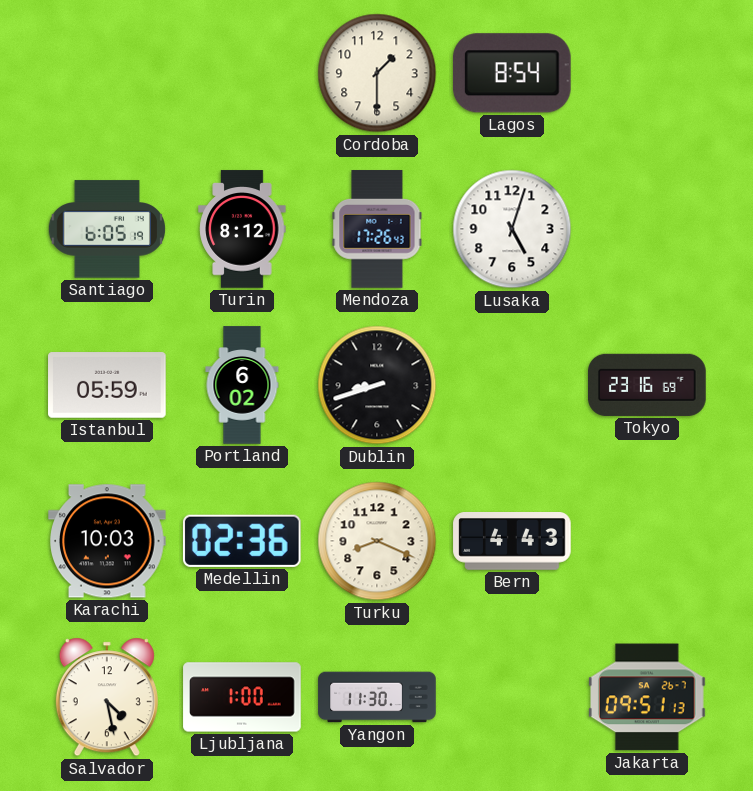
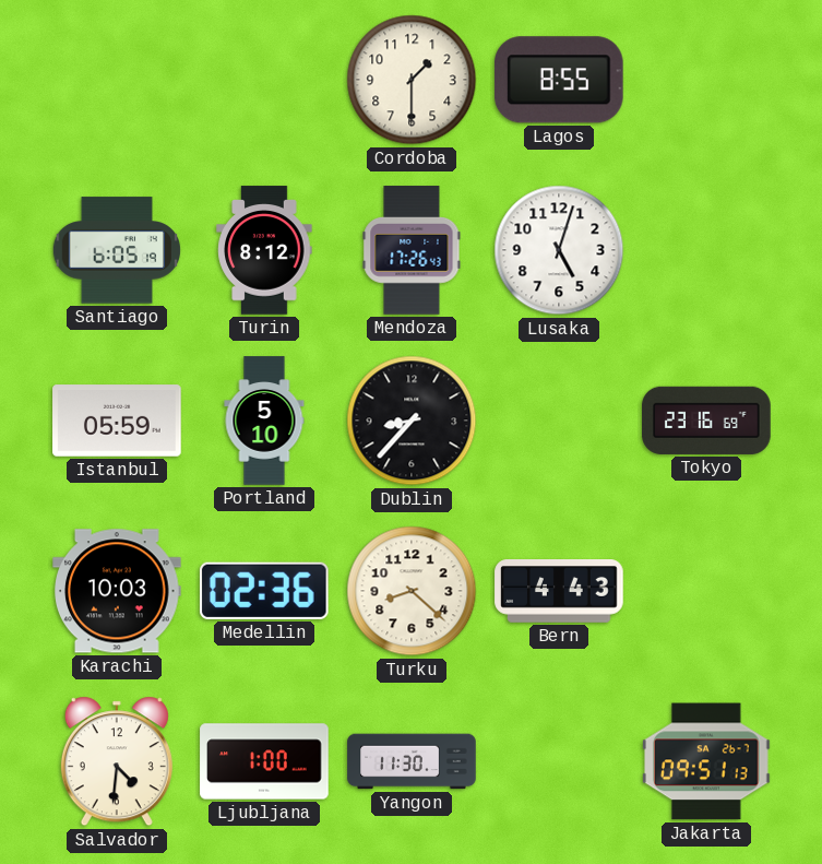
Lagos: 8:54 -> 8:55 (559, 80)
Portland: 6:02 -> 5:10 (264, 421)
Dublin: 8:42 -> 8:37 (412, 421)
Turku: 8:19 -> 8:22 (412, 591)
Salvador: 4:28 -> 4:31 (117, 761)
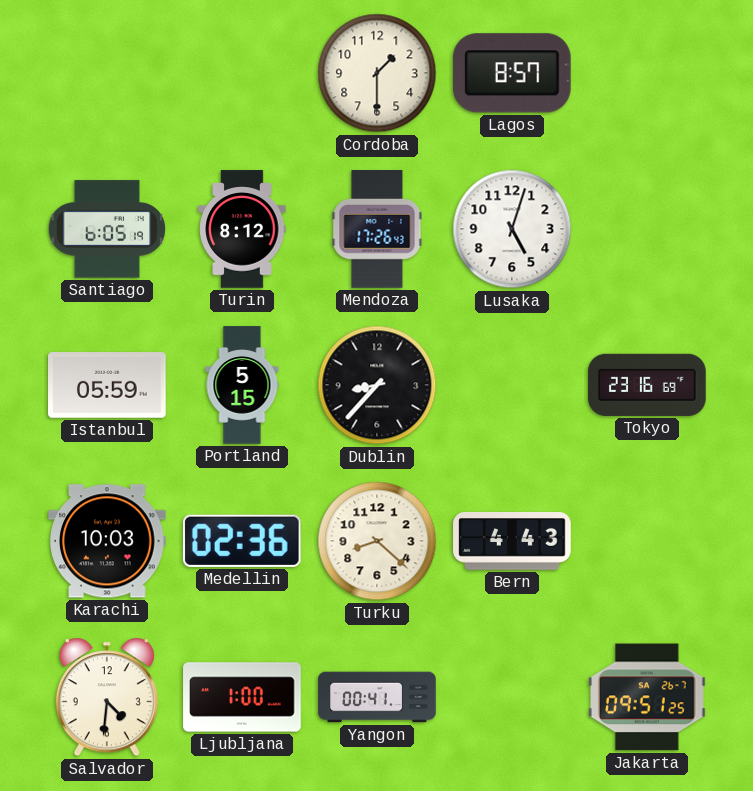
Lagos: 8:55 -> 8:57 (512, 73)
Portland: 5:10 -> 5:15 (242, 385)
Yangon: 11:30 -> 00:41 (377, 697)
Jakarta: 09:51:13 -> 09:51:25 (648, 697)
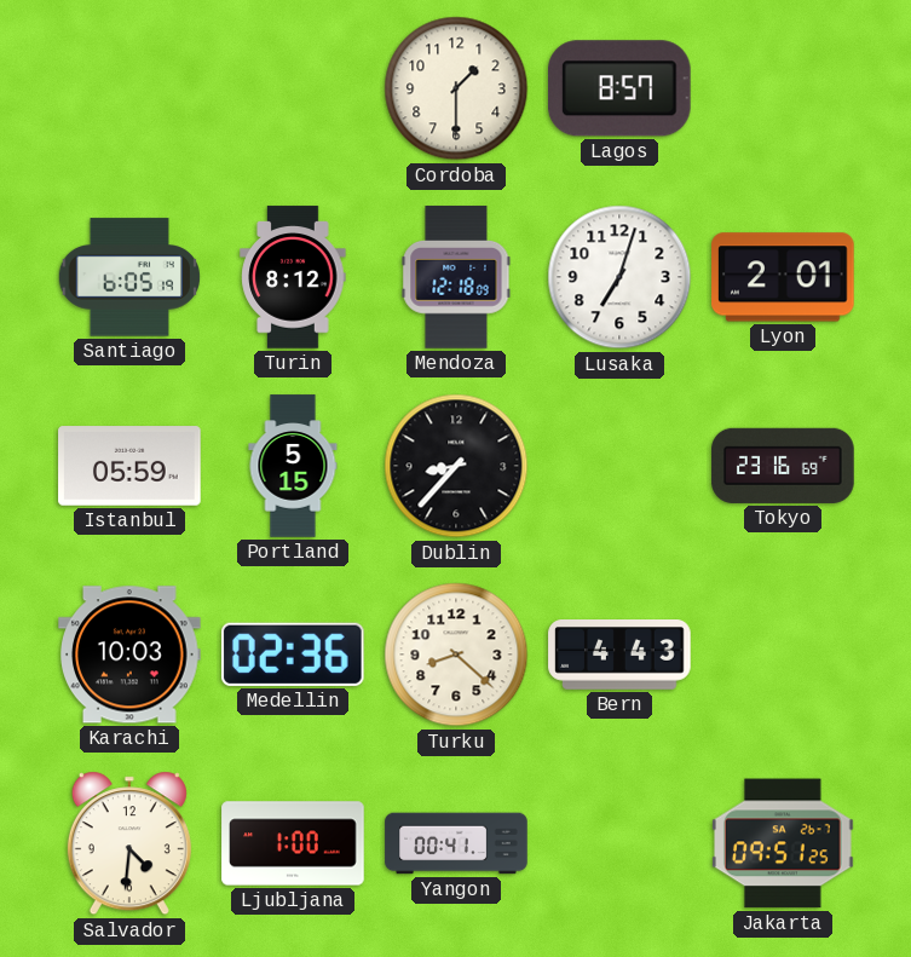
Mendoza: 17:26 -> 12:18 (456, 277)
Lusaka: 5:03 -> 7:03 (619, 277)
Lyon: none -> 2:01 (784, 277)
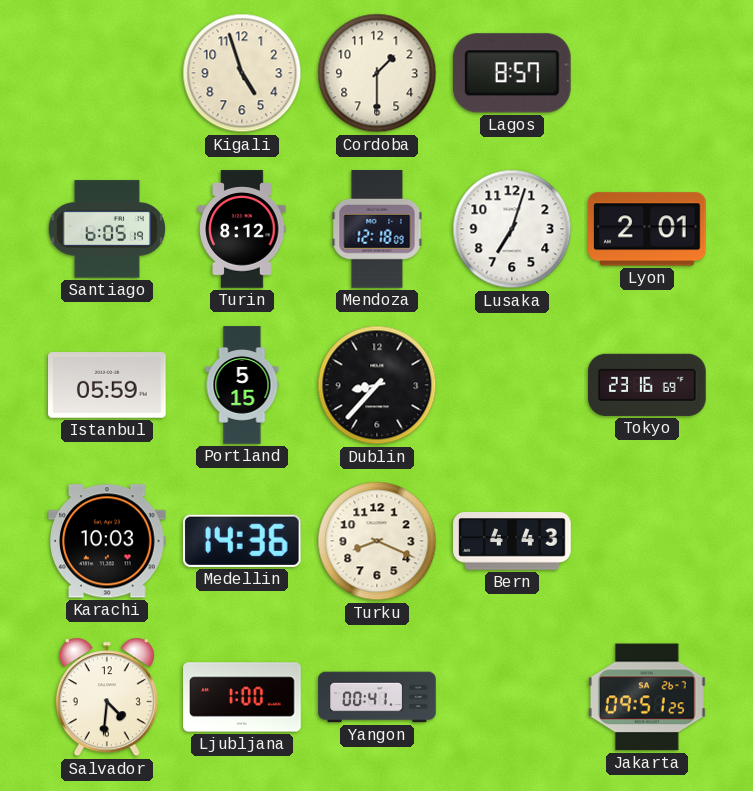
Kigali: none -> 4:57 (242, 73)
Medellin: 02:36 -> 14:36 (242, 541)
Turku: 8:22 -> 8:19 (377, 541)
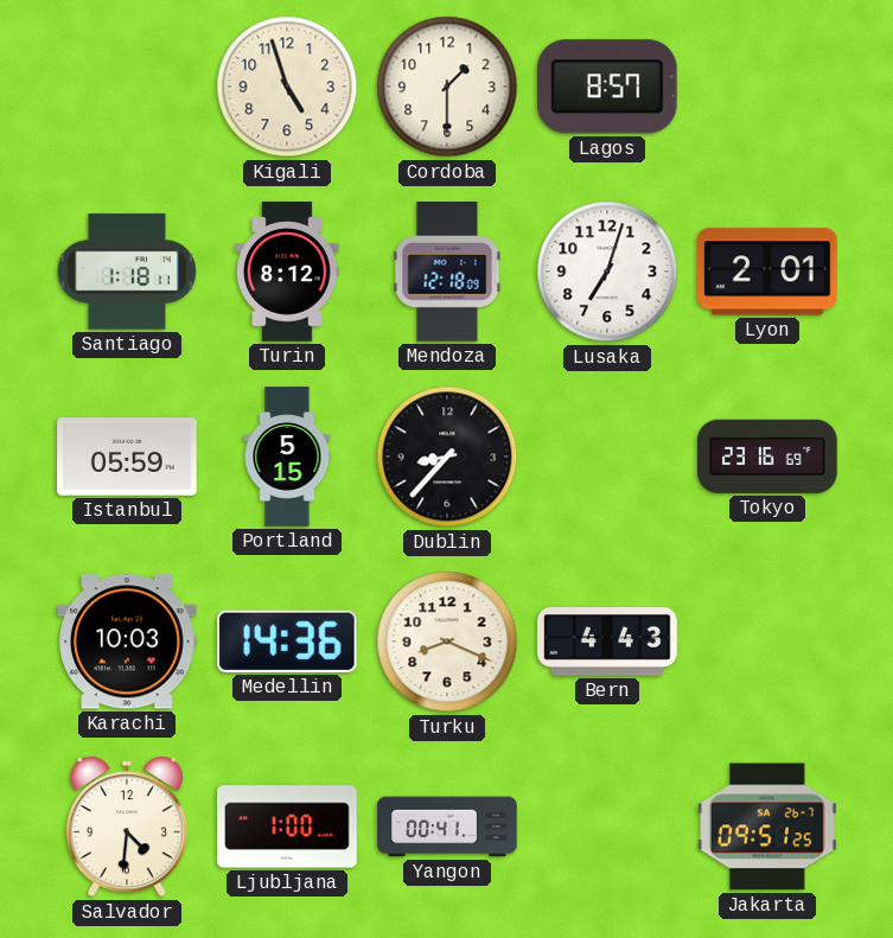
Santiago: 6:05 -> 1:18 (126, 272)
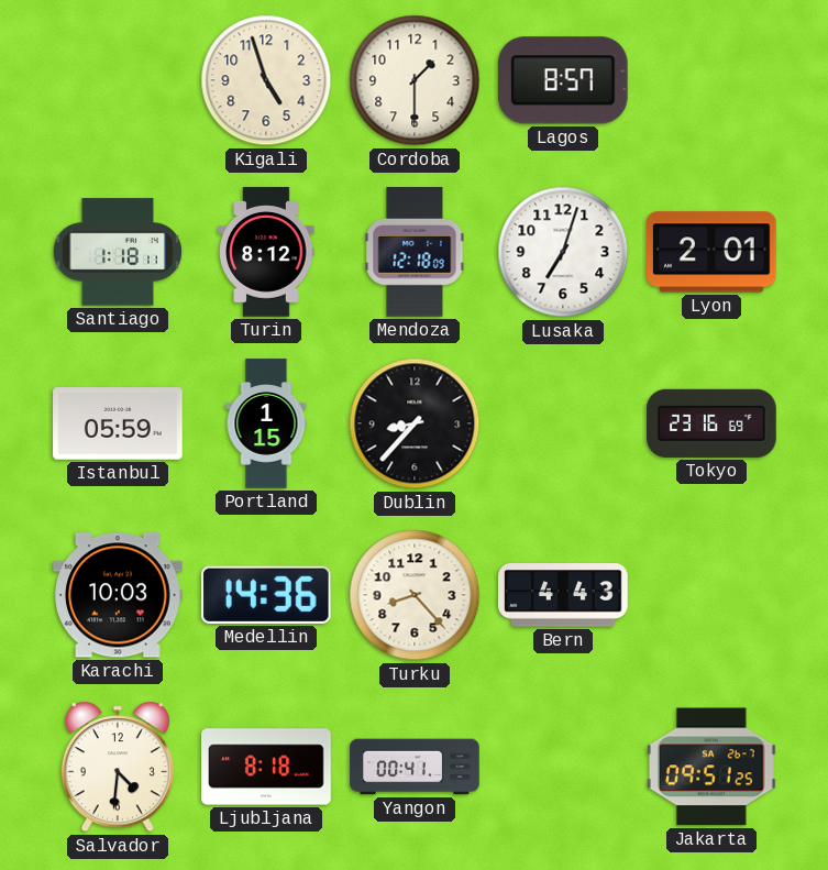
Portland: 5:15 -> 1:15 (266, 423)
Turku: 8:19 -> 8:23 (415, 595)
Ljubljana: 1:00 -> 8:18 (266, 767)
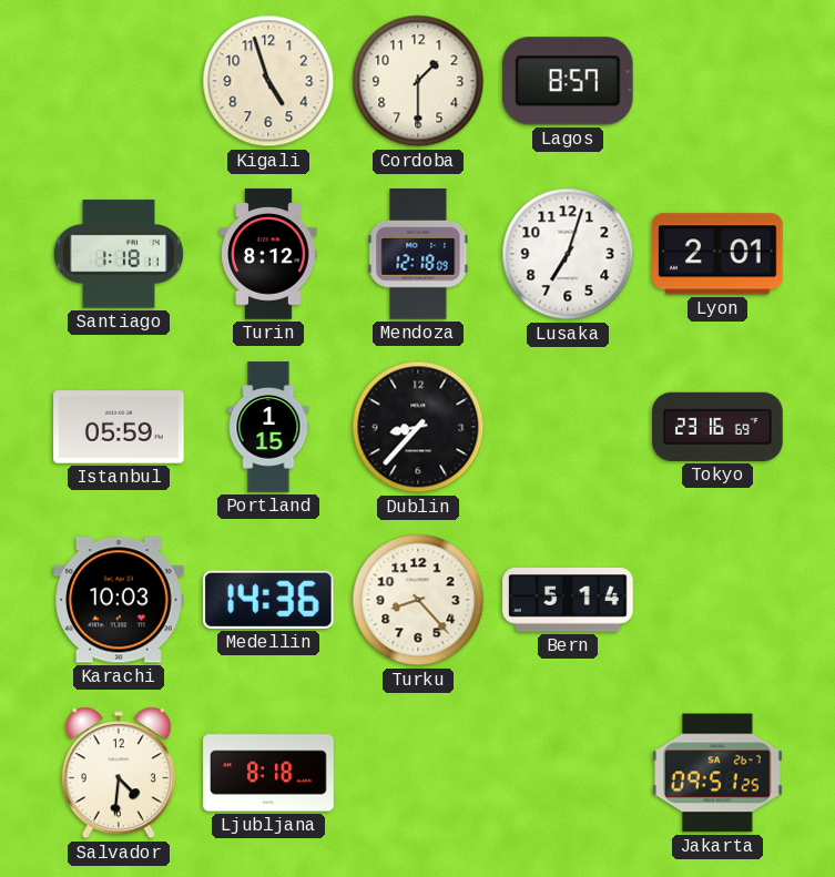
Bern: 4:43 -> 5:14 (568, 601)
Yangon: 00:41 -> none (415, 767)
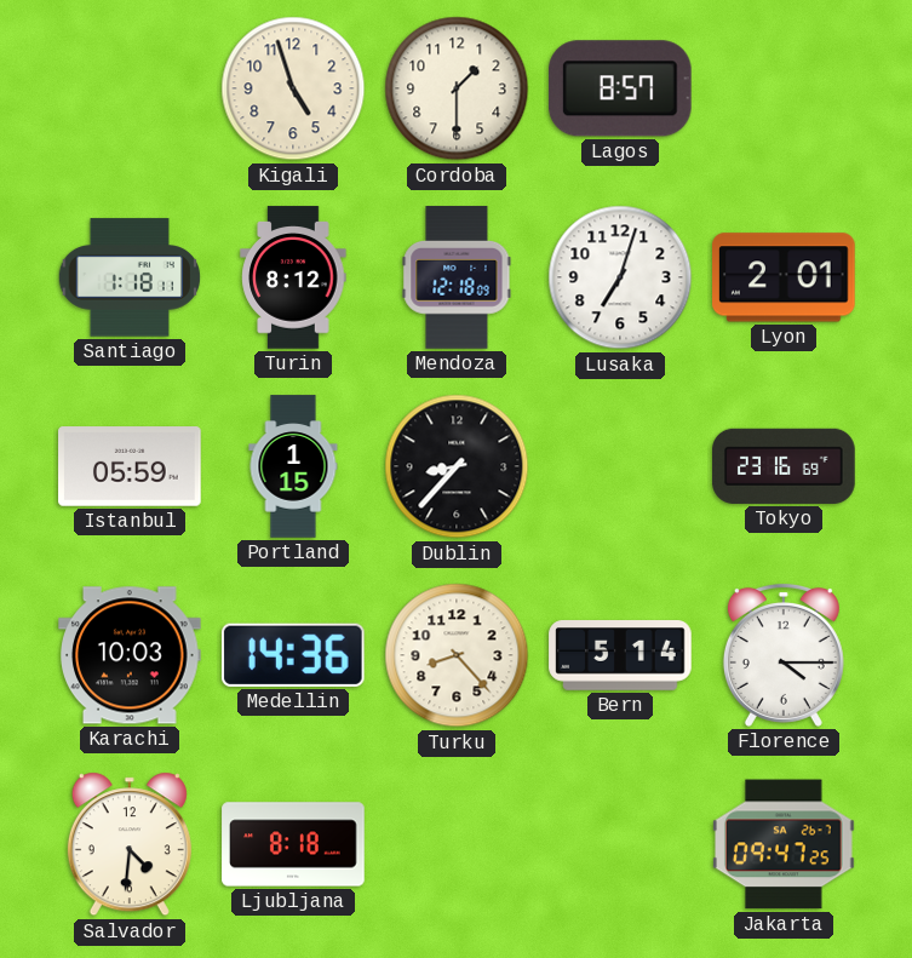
Florence: none -> 4:15 (784, 655)
Jakarta: 09:51 -> 09:47 (785, 844)
